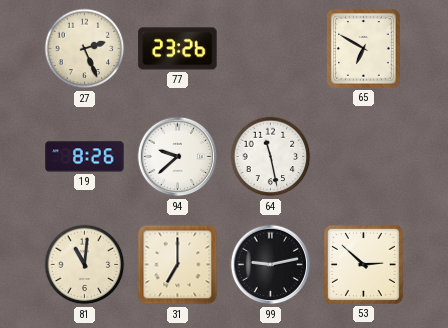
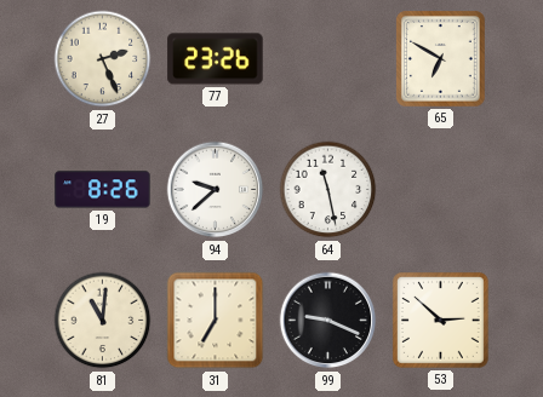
99: 9:13 -> 9:19 (328, 321)
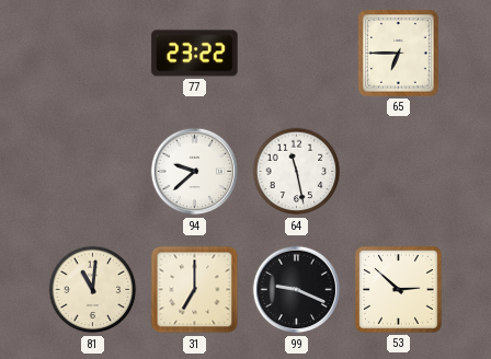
27: 2:26 -> none (103, 59)
77: 23:26 -> 23:22 (195, 54)
65: 6:50 -> 6:45 (399, 54)
19: 8:26 -> none (103, 190)
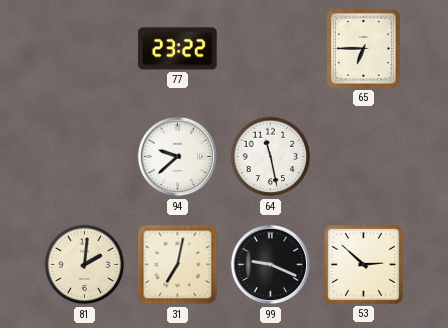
81: 11:01 -> 2:01 (85, 265)
31: 7:00 -> 7:02 (178, 265)
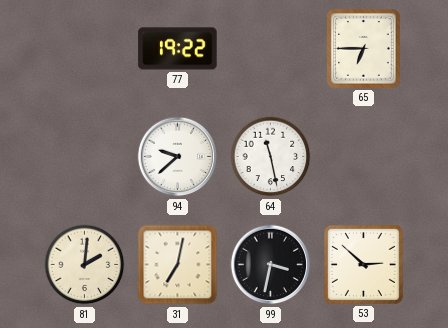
77: 23:22 -> 19:22 (178, 49)
99: 9:19 -> 3:32 (271, 265)
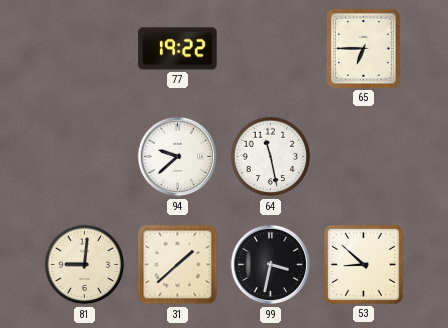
81: 2:01 -> 9:01 (85, 265)
31: 7:02 -> 1:38 (178, 265)
53: 2:52 -> 8:52 (363, 264)
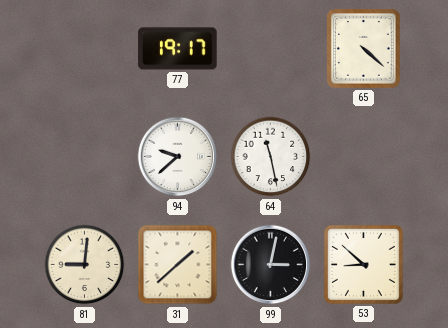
77: 19:22 -> 19:17 (178, 49)
65: 6:45 -> 4:22 (364, 49)
99: 3:32 -> 3:02 (271, 265)
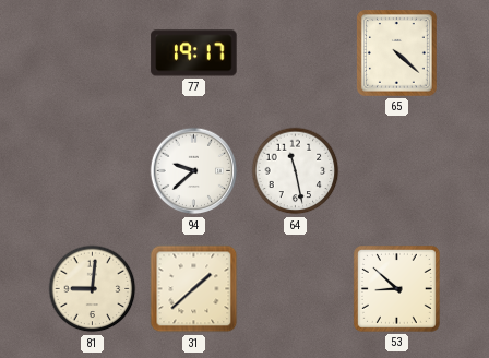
99: 3:02 -> none (271, 265)
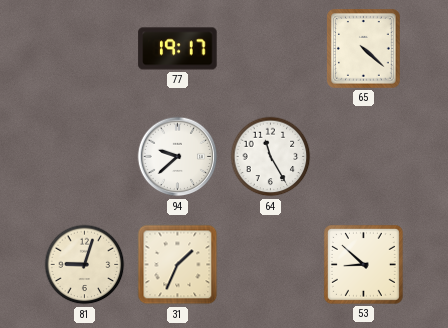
64: 11:28 -> 11:25 (271, 157)
81: 9:01 -> 9:03 (85, 265)
31: 1:38 -> 1:34 (178, 265)
